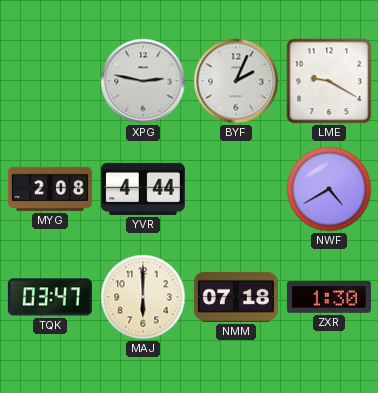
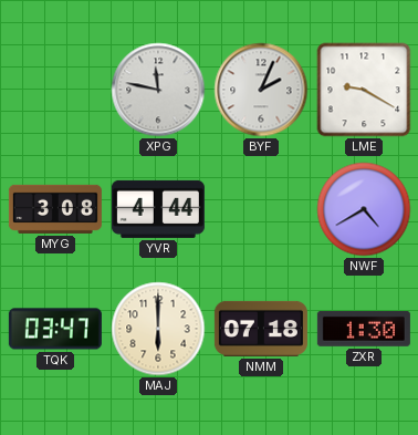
XPG: 2:47 -> 11:47 (158, 90)
MYG: 2:08 -> 3:08 (55, 209)
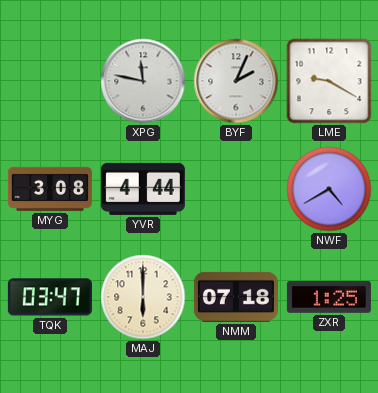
ZXR: 1:30 -> 1:25 (329, 297)
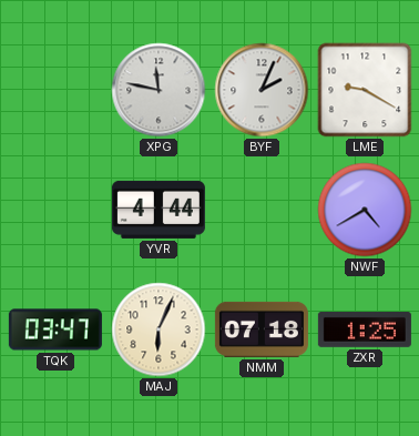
MYG: 3:08 -> none (50, 189)
MAJ: 6:00 -> 6:04 (159, 329)
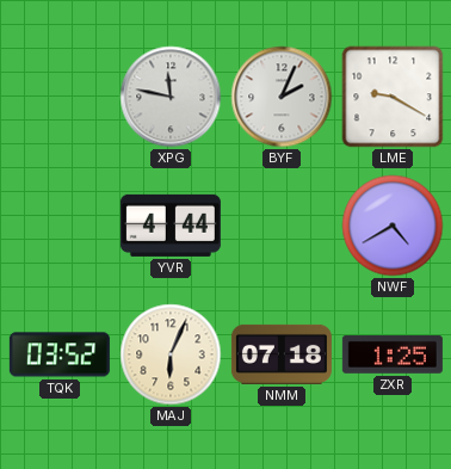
TQK: 03:47 -> 03:52 (60, 354)
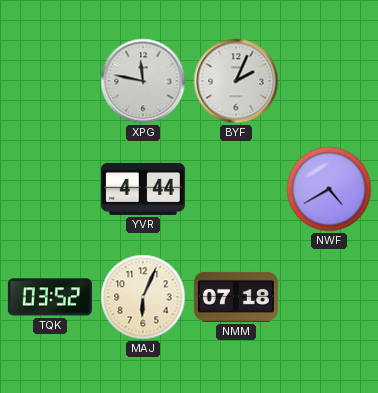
LME: 9:20 -> none (393, 97)
ZXR: 1:25 -> none (393, 354)
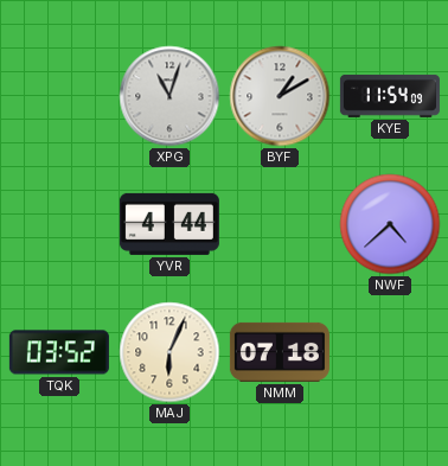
XPG: 11:47 -> 11:03 (169, 96)
BYF: 2:04 -> 1:10 (280, 96)
KYE: none -> 11:54 (390, 96)
NWF: 4:40 -> 4:38 (390, 224)
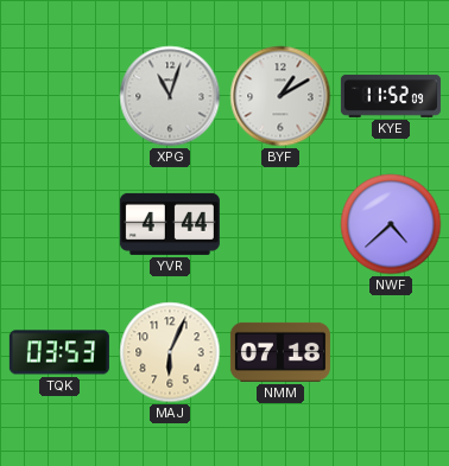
KYE: 11:54 -> 11:52 (391, 96)
TQK: 03:52 -> 03:53 (59, 352)
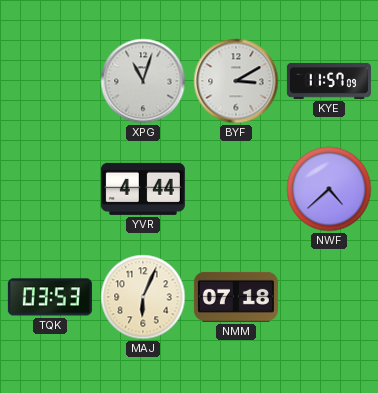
BYF: 1:10 -> 3:10 (236, 81)
KYE: 11:52 -> 11:57 (329, 81)
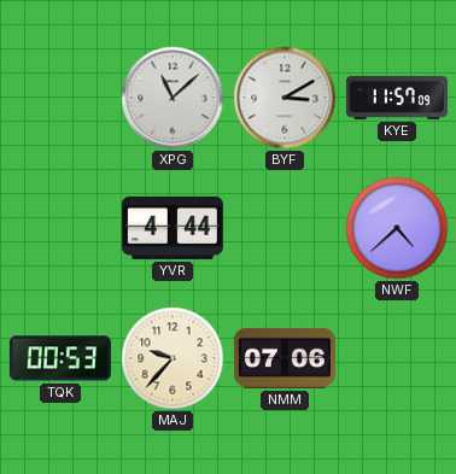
XPG: 11:03 -> 11:08 (173, 98)
TQK: 03:53 -> 00:53 (60, 358)
MAJ: 6:04 -> 9:37 (173, 358)
NMM: 07:18 -> 07:06 (285, 358)
